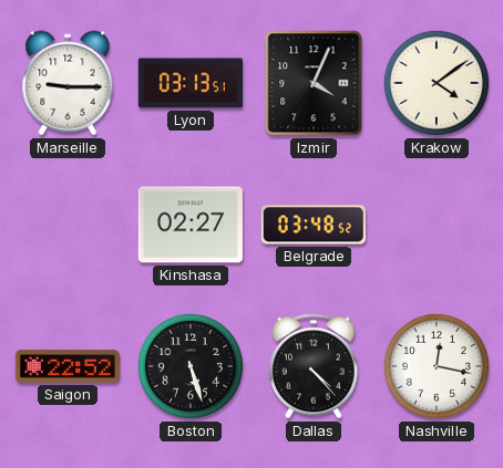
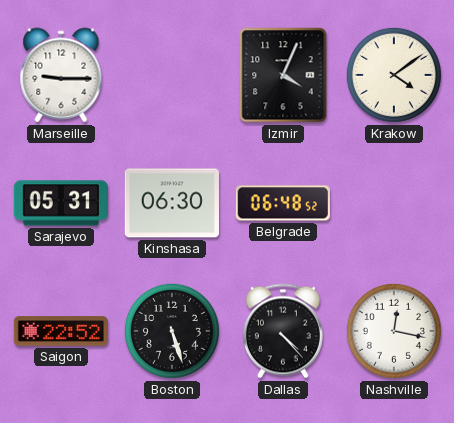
Lyon: 03:13 -> none (191, 83)
Sarajevo: none -> 05:31 (60, 203)
Kinshasa: 02:27 -> 06:30 (172, 203)
Belgrade: 03:48 -> 06:48 (283, 203)
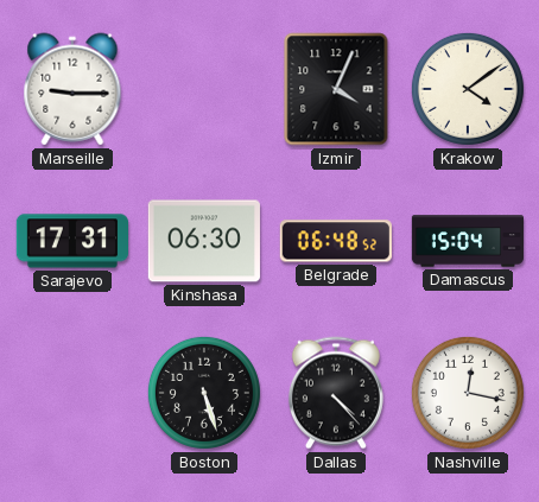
Sarajevo: 05:31 -> 17:31 (71, 241)
Damascus: none -> 15:04 (467, 241)
Saigon: 22:52 -> none (61, 331)
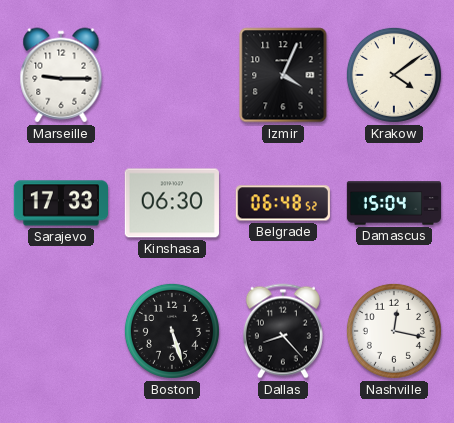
Sarajevo: 17:31 -> 17:33 (60, 203)
Dallas: 4:23 -> 8:23 (283, 331)
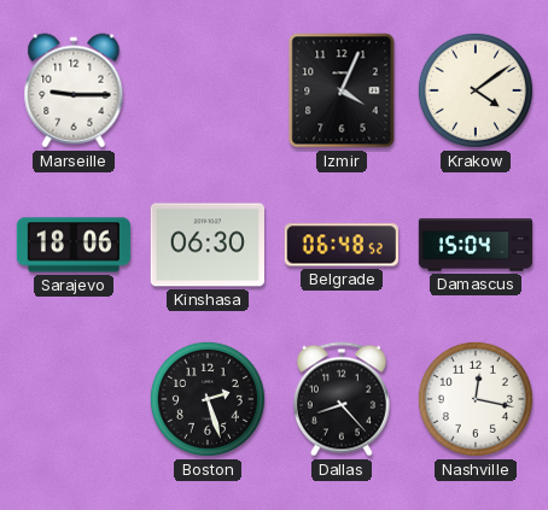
Sarajevo: 17:33 -> 18:06 (72, 245)
Boston: 5:27 -> 2:27 (208, 399)
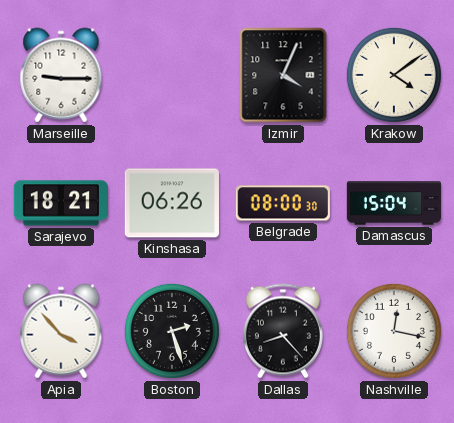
Sarajevo: 18:06 -> 18:21 (60, 203)
Kinshasa: 06:30 -> 06:26 (172, 203)
Belgrade: 06:48 -> 08:00 (283, 203)
Apia: none -> 3:53 (61, 331)
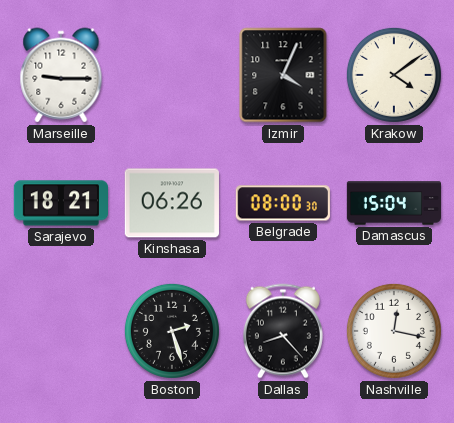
Apia: 3:53 -> none (61, 331)
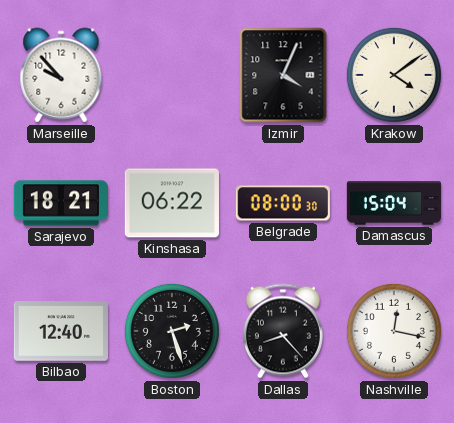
Marseille: 9:15 -> 9:53 (61, 75)
Kinshasa: 06:26 -> 06:22 (172, 203)
Bilbao: none -> 12:40 (61, 331)
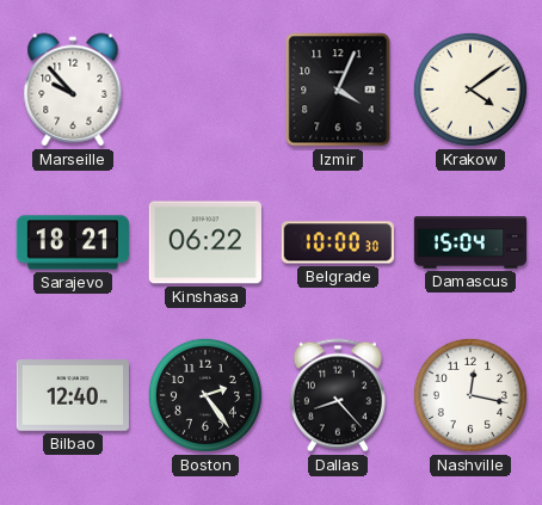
Belgrade: 08:00 -> 10:00 (338, 242)
Boston: 2:27 -> 2:24 (205, 395)
